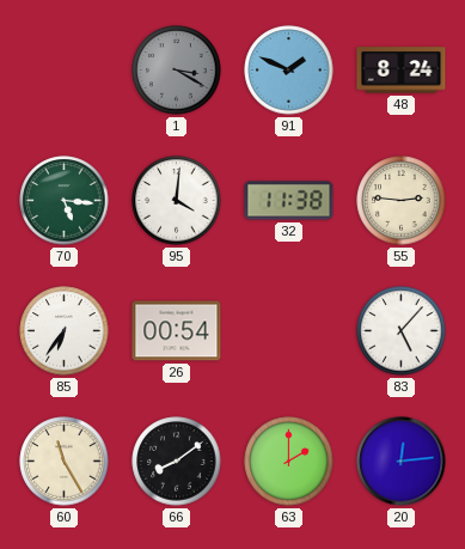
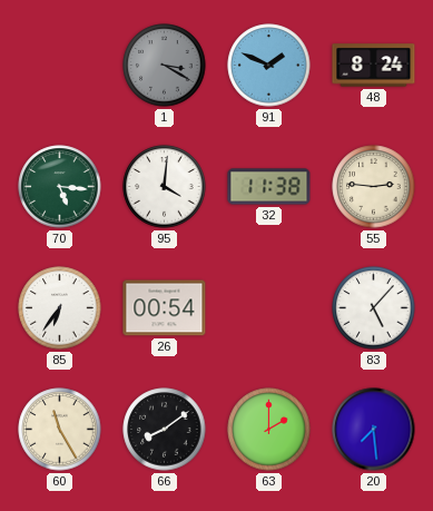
20: 12:14 -> 7:29 (374, 430)
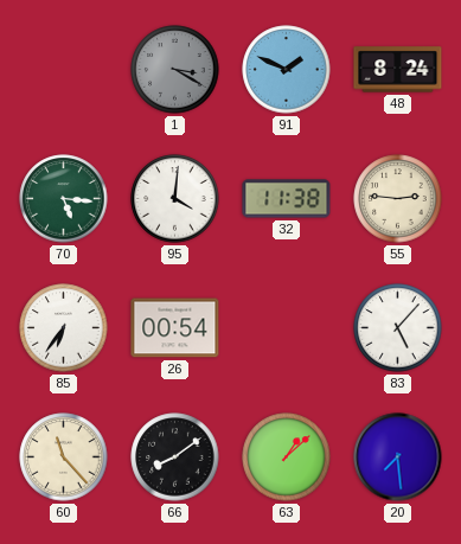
60: 11:25 -> 11:23 (64, 457)
63: 2:00 -> 1:08 (287, 457)
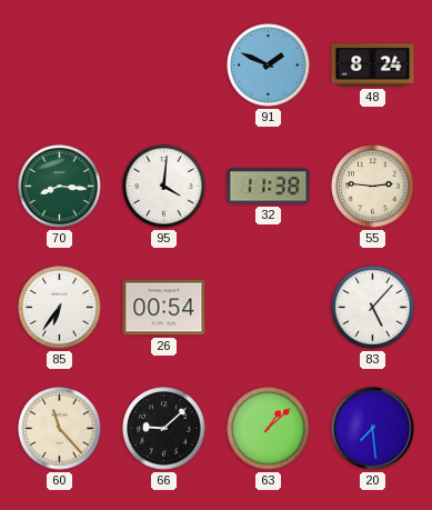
1: 3:20 -> none (175, 70)
70: 5:16 -> 8:16 (60, 187)
66: 8:09 -> 9:08 (164, 429)
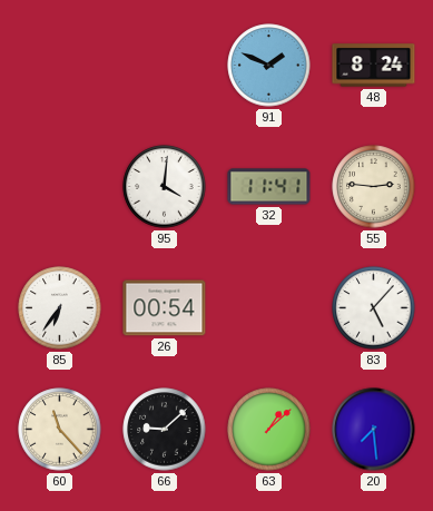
70: 8:16 -> none (60, 187)
32: 11:38 -> 11:41 (269, 187)
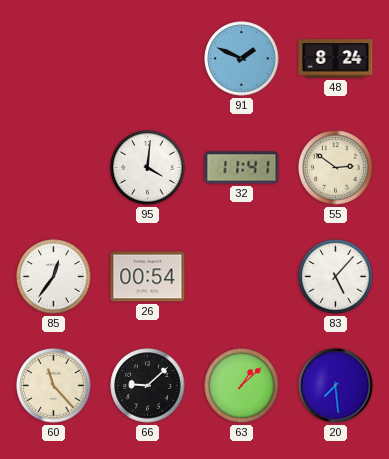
55: 2:46 -> 2:51 (336, 168)
85: 6:36 -> 12:36 (54, 277)
